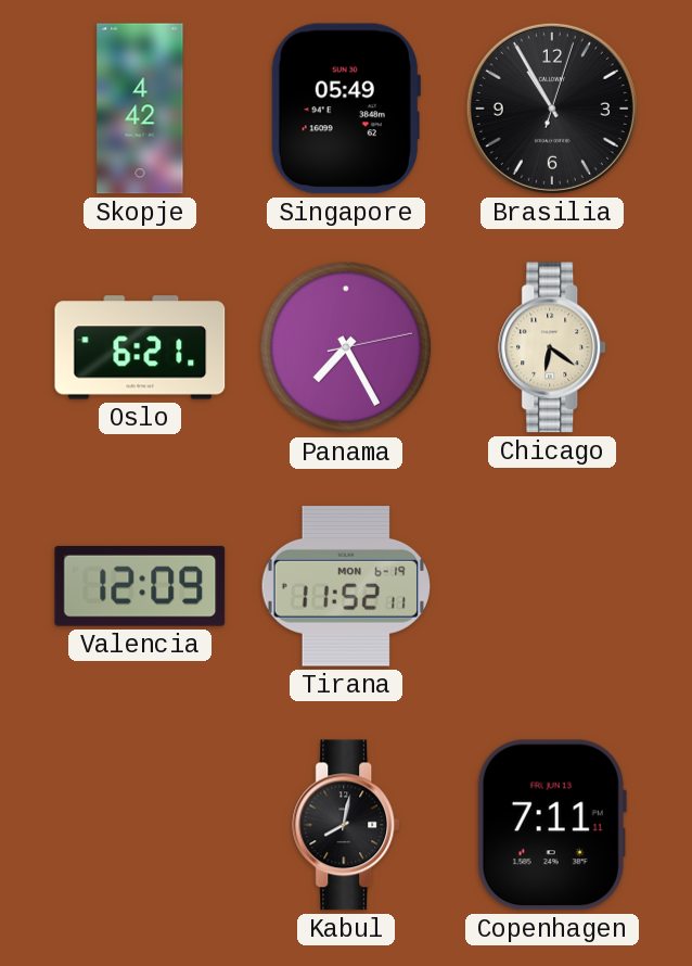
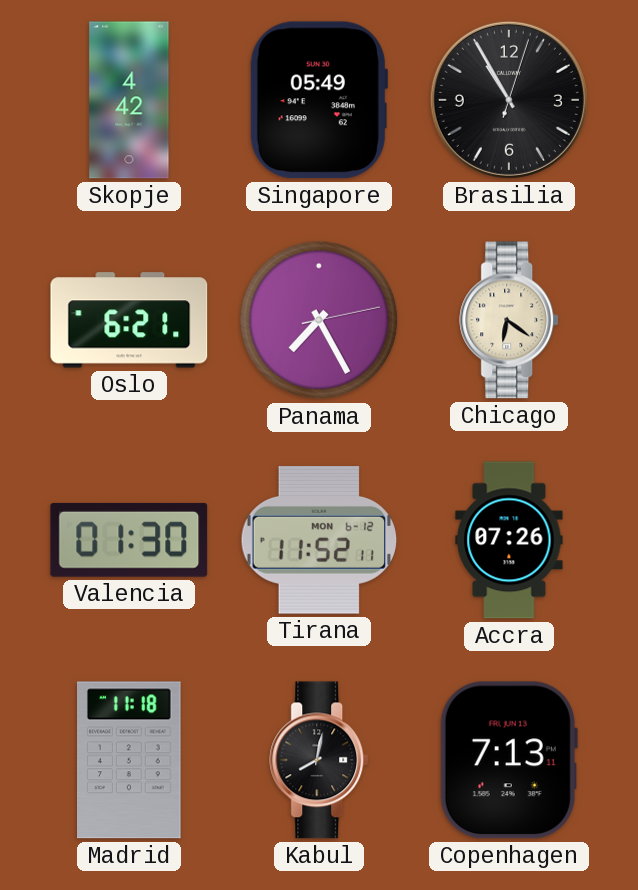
Valencia: 12:09 -> 01:30 (129, 540)
Tirana date: MON 6-19 -> MON 6-12 (319, 541)
Accra: none -> 07:26 (509, 540)
Madrid: none -> 11:18 (130, 760)
Copenhagen: 7:11 -> 7:13 (509, 760)
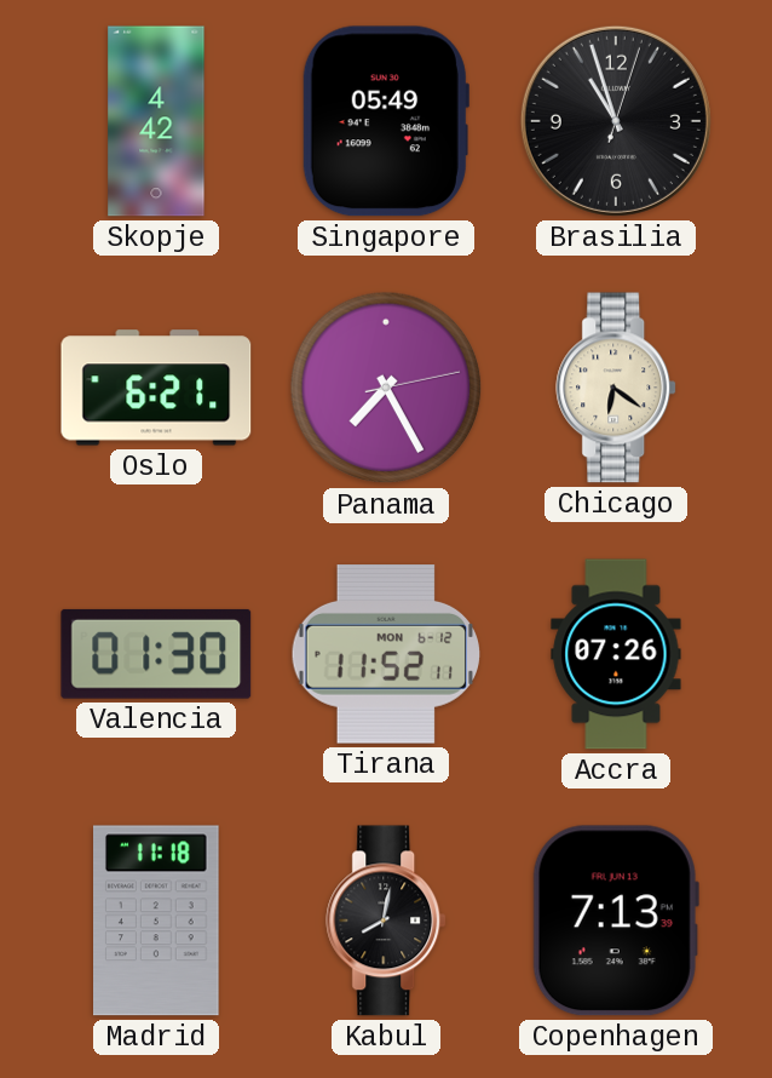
Brasilia: 10:55 -> 10:57 (616, 121)
Copenhagen: 7:13:11 -> 7:13:39 (616, 921)
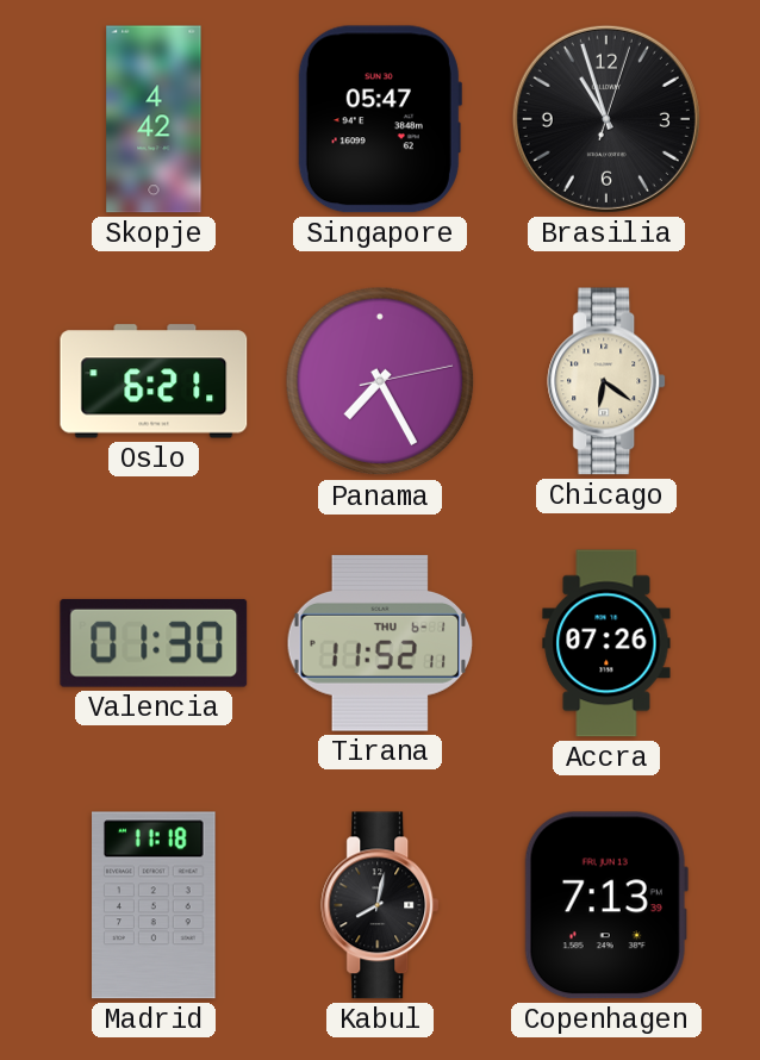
Singapore: 05:49 -> 05:47 (380, 119)
Tirana date: MON 6-12 -> THU 6-1 (380, 644)
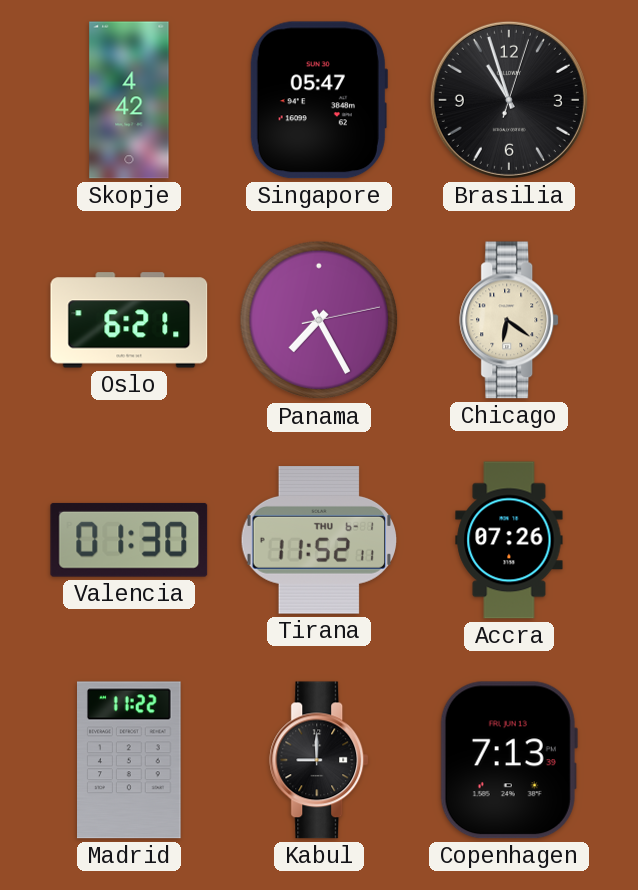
Madrid: 11:18 -> 11:22 (130, 760)
Kabul: 8:02 -> 9:00 (320, 760)
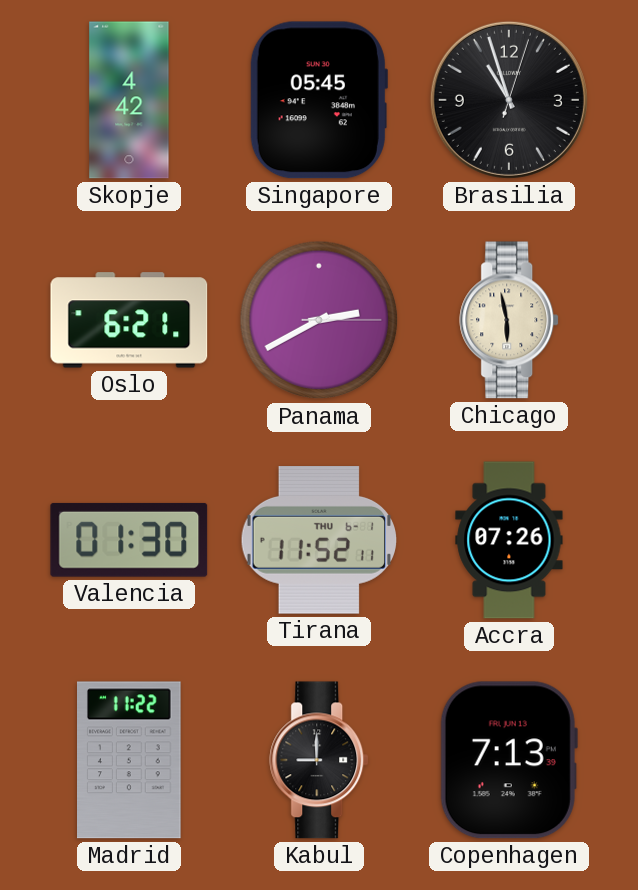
Singapore: 05:47 -> 05:45 (319, 100)
Panama: 7:25 -> 2:40 (319, 320)
Chicago: 6:21 -> 5:58 (510, 320)
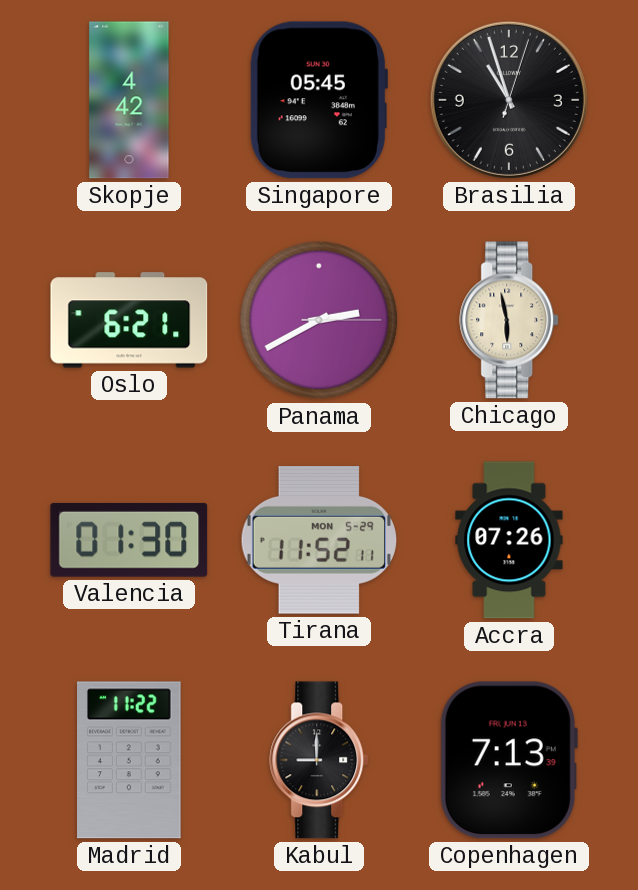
Tirana date: THU 6-1 -> MON 5-29 (319, 541)
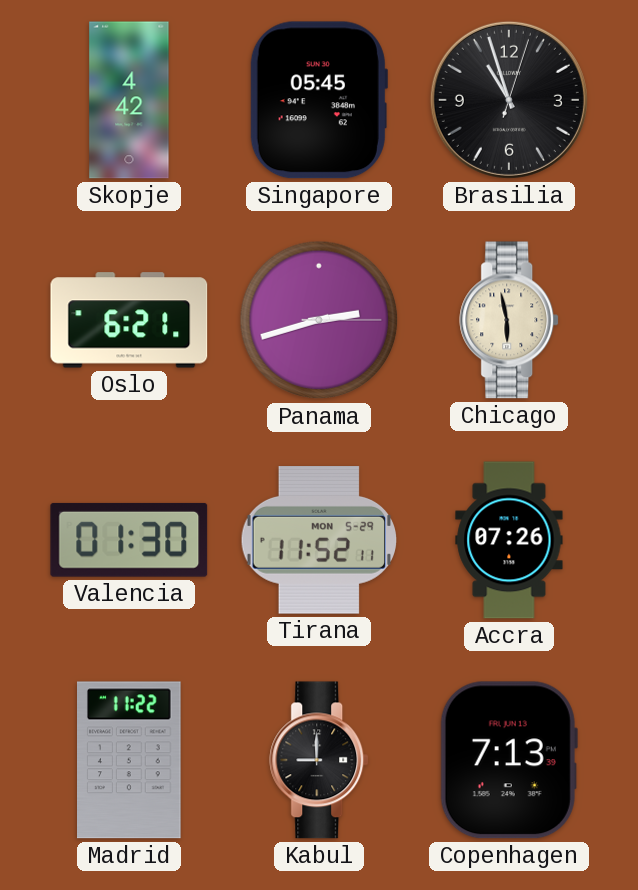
Panama: 2:40 -> 2:42 (319, 320)
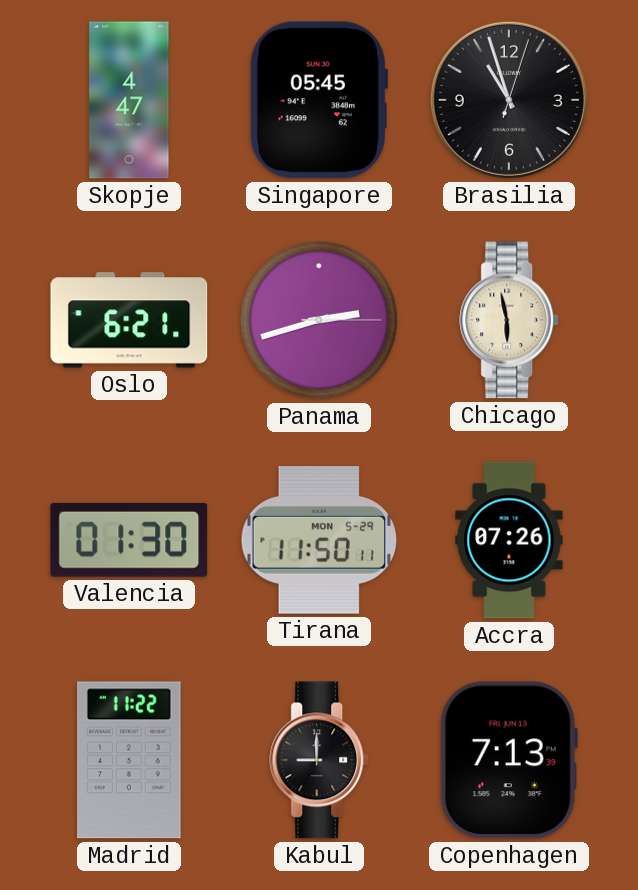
Skopje: 4:42 -> 4:47 (129, 100)
Tirana: 11:52 -> 11:50 (319, 541)
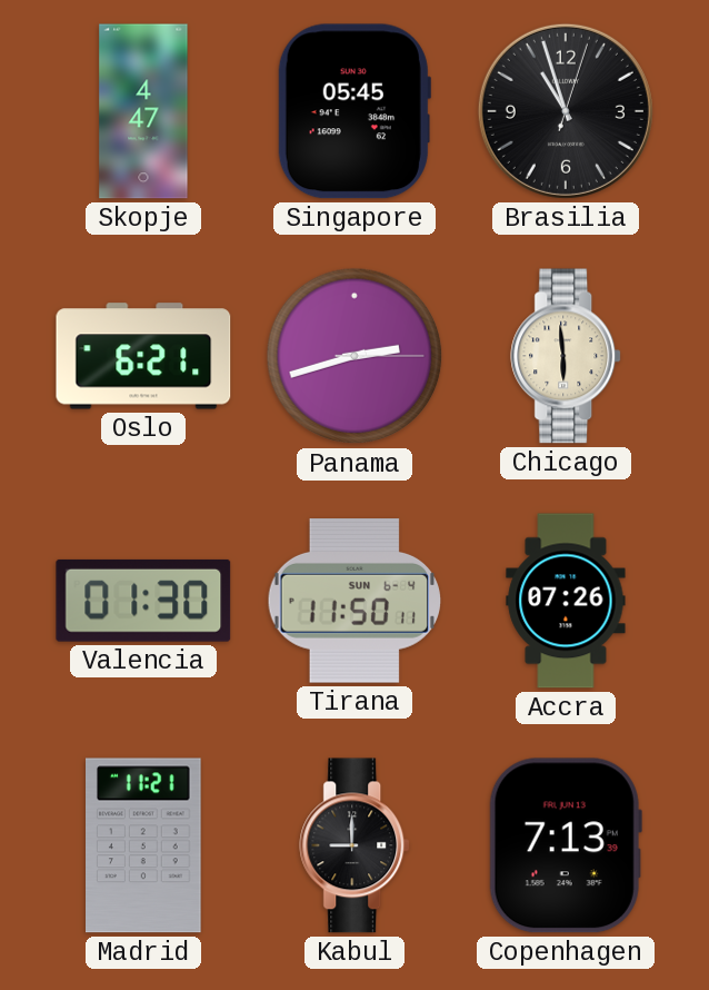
Chicago: 5:58 -> 5:59 (567, 356)
Tirana date: MON 5-29 -> SUN 6-4 (354, 602)
Madrid: 11:22 -> 11:21 (144, 845)
